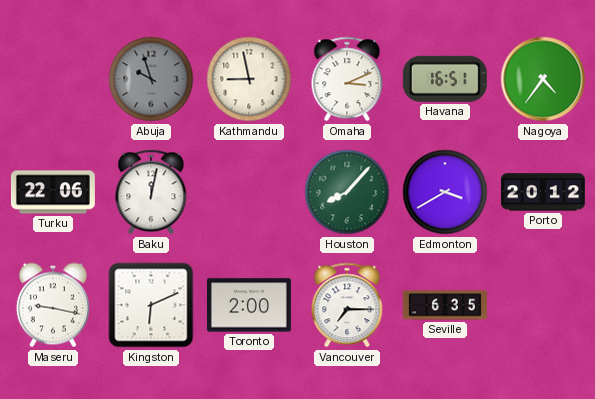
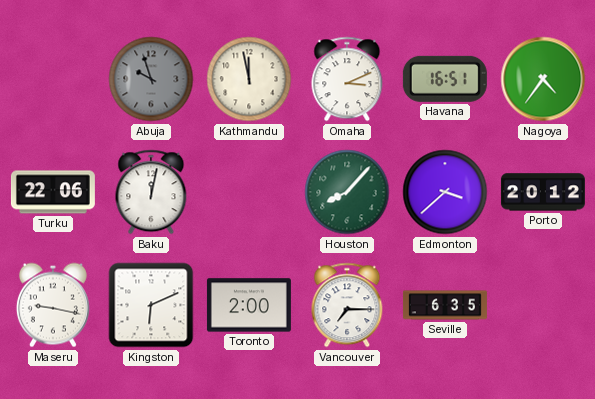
Kathmandu: 8:58 -> 11:58 (249, 79)
Edmonton: 3:40 -> 3:38 (445, 192)
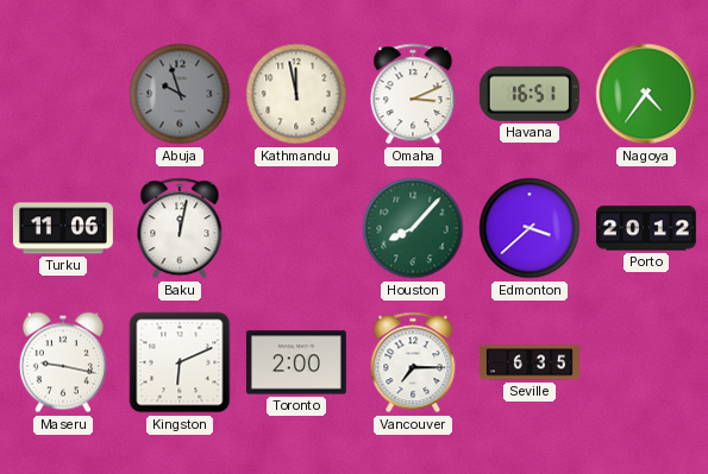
Turku: 22:06 -> 11:06 (63, 228)
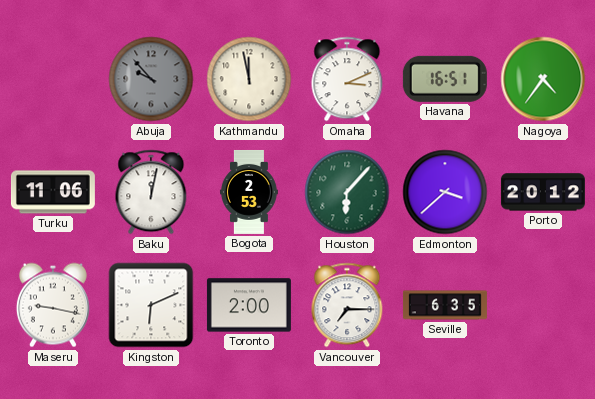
Abuja: 9:57 -> 9:53 (151, 79)
Bogota: none -> 2:53 (249, 192)
Houston: 8:07 -> 6:07 (347, 192)
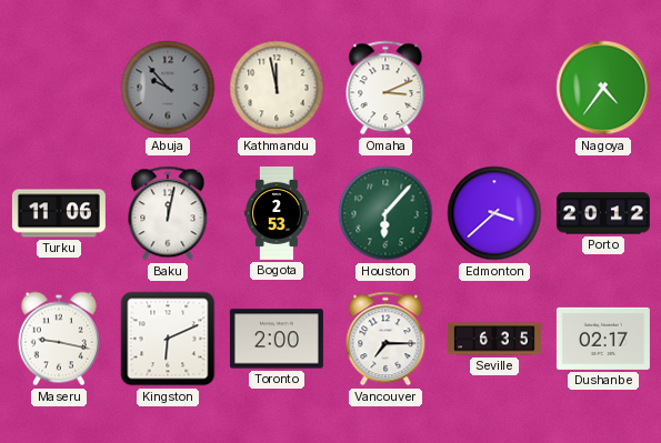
Havana: 16:51 -> none (445, 79)
Dushanbe: none -> 02:17 (603, 339)
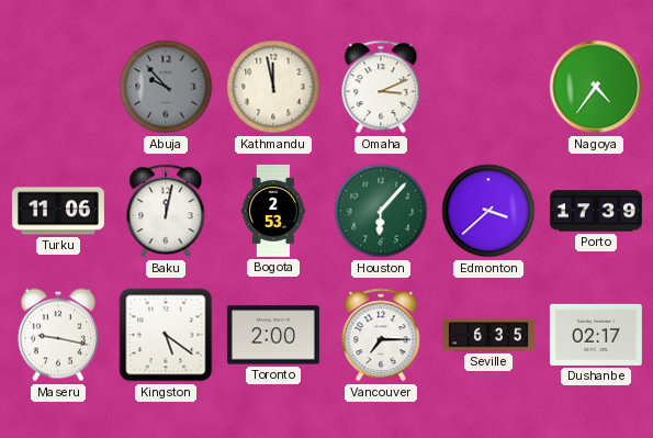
Porto: 20:12 -> 17:39 (596, 211)
Kingston: 6:11 -> 5:21 (166, 335)
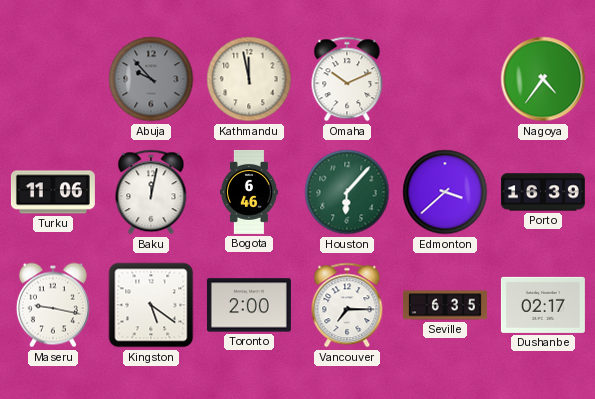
Omaha: 3:11 -> 10:11 (347, 79)
Bogota: 2:53 -> 6:46 (249, 192)
Porto: 17:39 -> 16:39 (543, 192)
